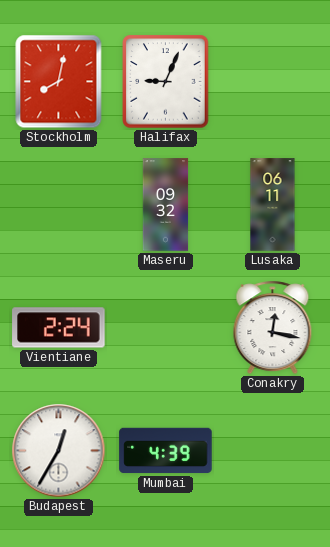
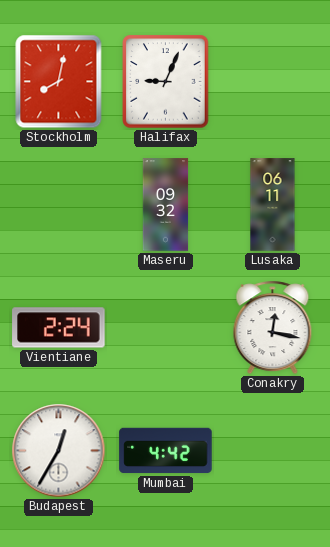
Mumbai: 4:39 -> 4:42 (166, 451)
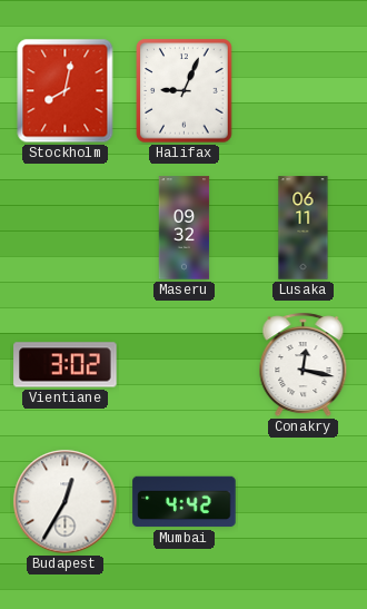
Vientiane: 2:24 -> 3:02 (66, 365)
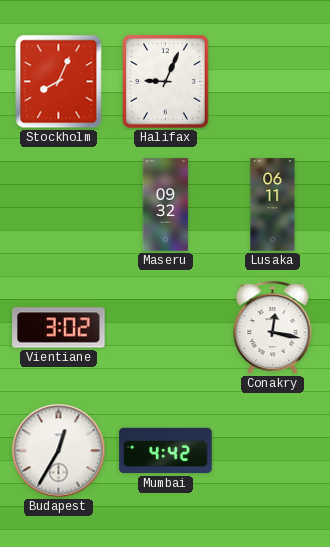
Stockholm: 8:02 -> 8:04 (59, 82)
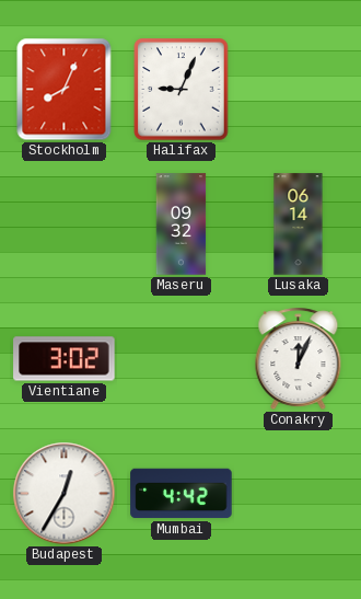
Lusaka: 06:11 -> 06:14 (299, 224)
Conakry: 12:17 -> 12:04 (299, 359)
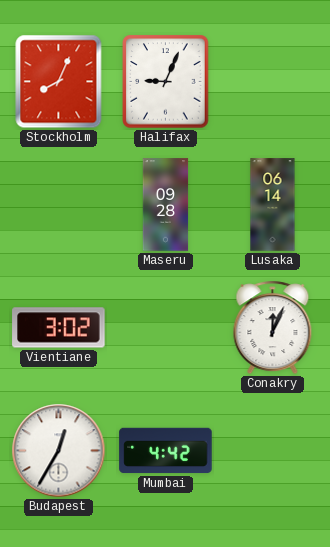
Maseru: 09:32 -> 09:28 (166, 205)
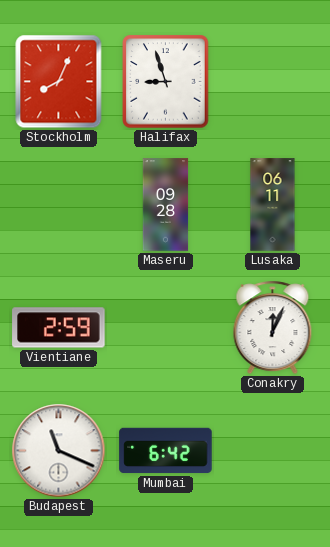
Halifax: 9:04 -> 8:57 (166, 82)
Lusaka: 06:14 -> 06:11 (273, 205)
Vientiane: 3:02 -> 2:59 (59, 328)
Budapest: 12:35 -> 11:19 (59, 451)
Mumbai: 4:42 -> 6:42 (166, 451)
